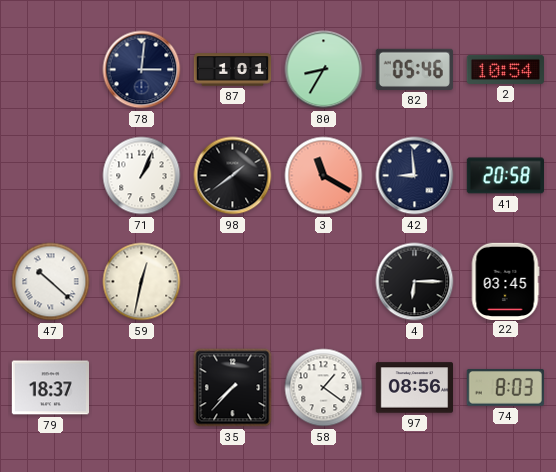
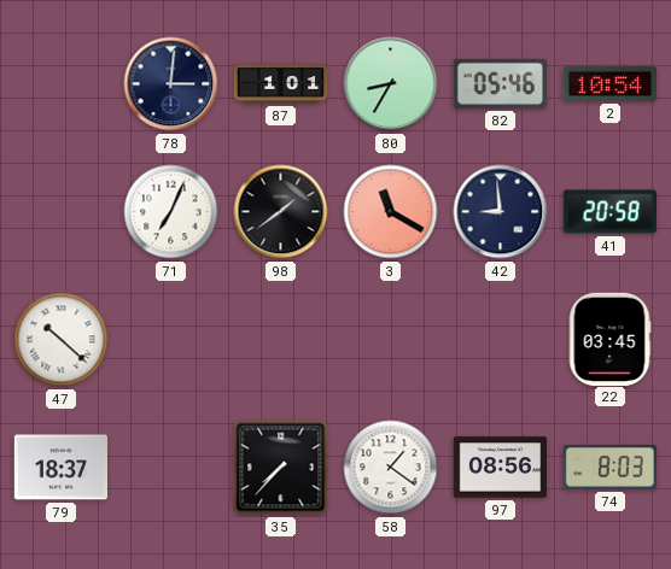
71: 1:04 -> 7:04 (171, 212)
59: 12:32 -> none (142, 282)
4: 6:15 -> none (415, 282)
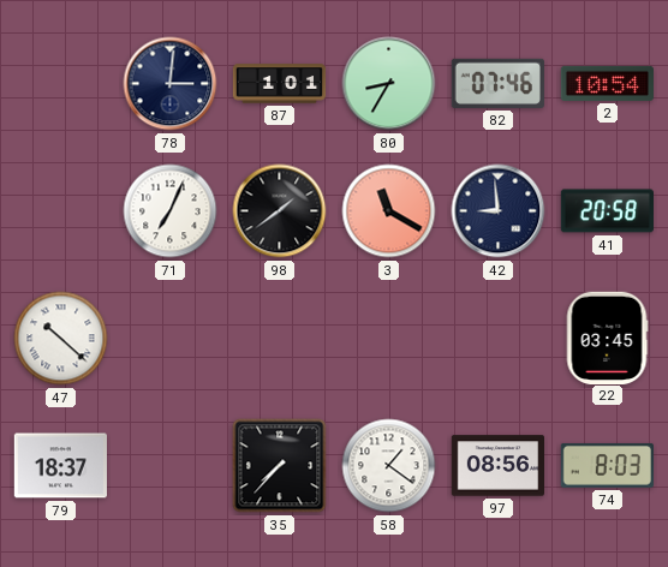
82: 05:46 -> 07:46 (497, 83)
